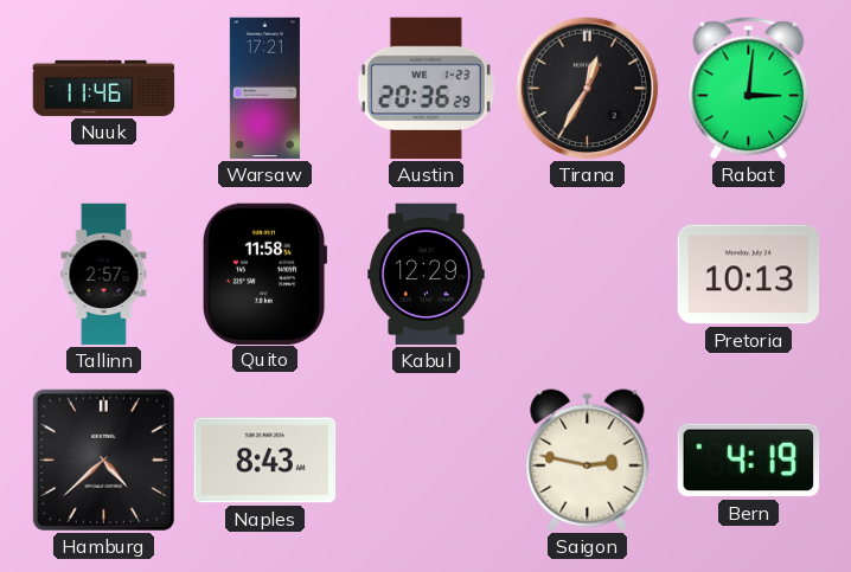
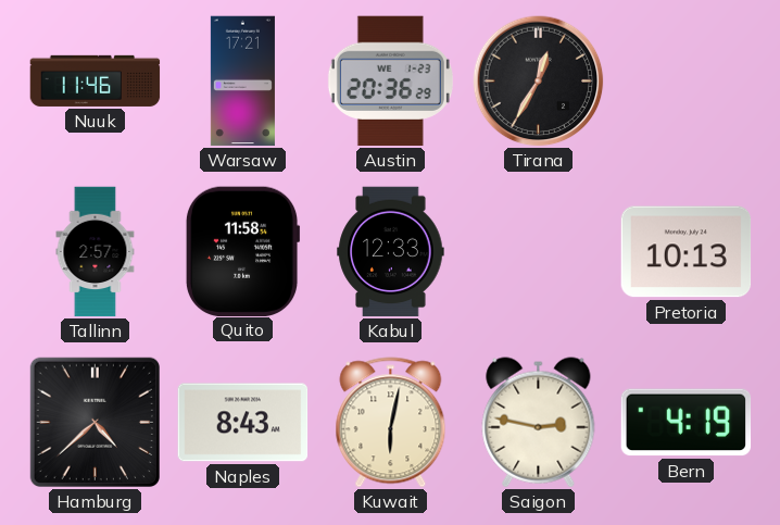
Rabat: 3:01 -> none (749, 89)
Kabul: 12:29 -> 12:33 (391, 252)
Kuwait: none -> 6:02 (391, 423)
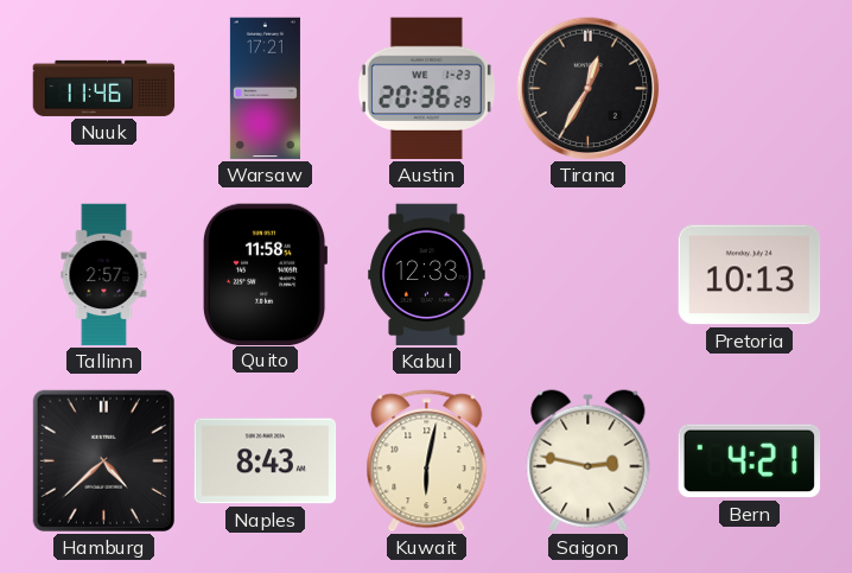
Bern: 4:19 -> 4:21 (750, 461)
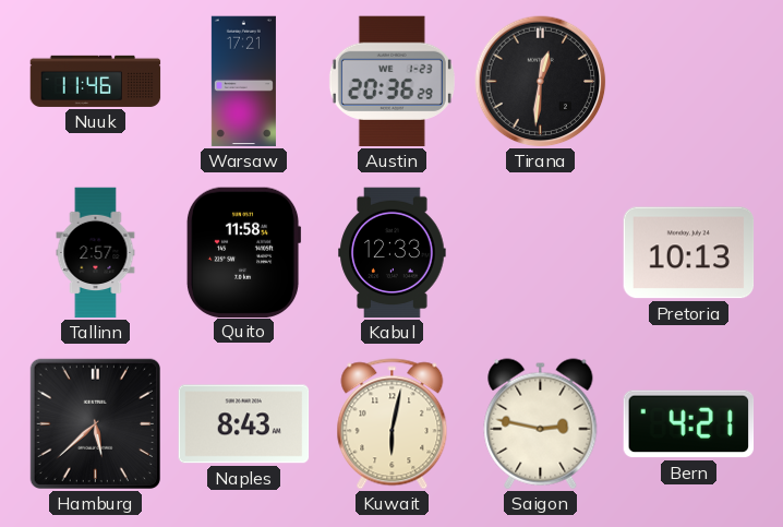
Tirana: 12:35 -> 12:31 (541, 82)
Hamburg: 4:38 -> 5:38 (95, 423)
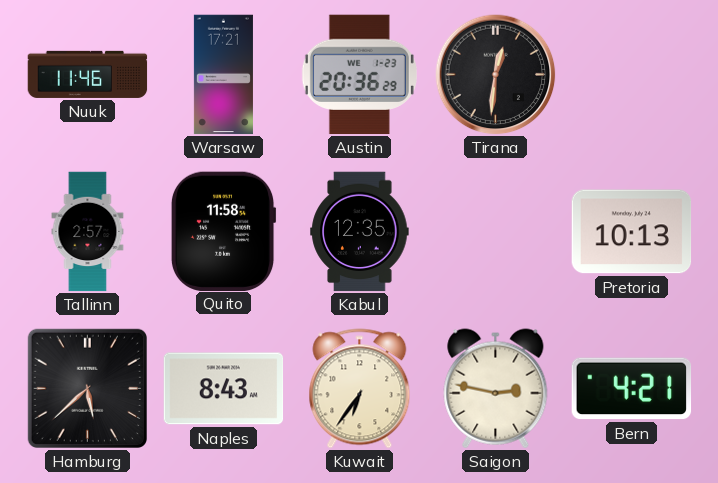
Kabul: 12:33 -> 12:35 (360, 232)
Kuwait: 6:02 -> 6:36 (360, 389)
